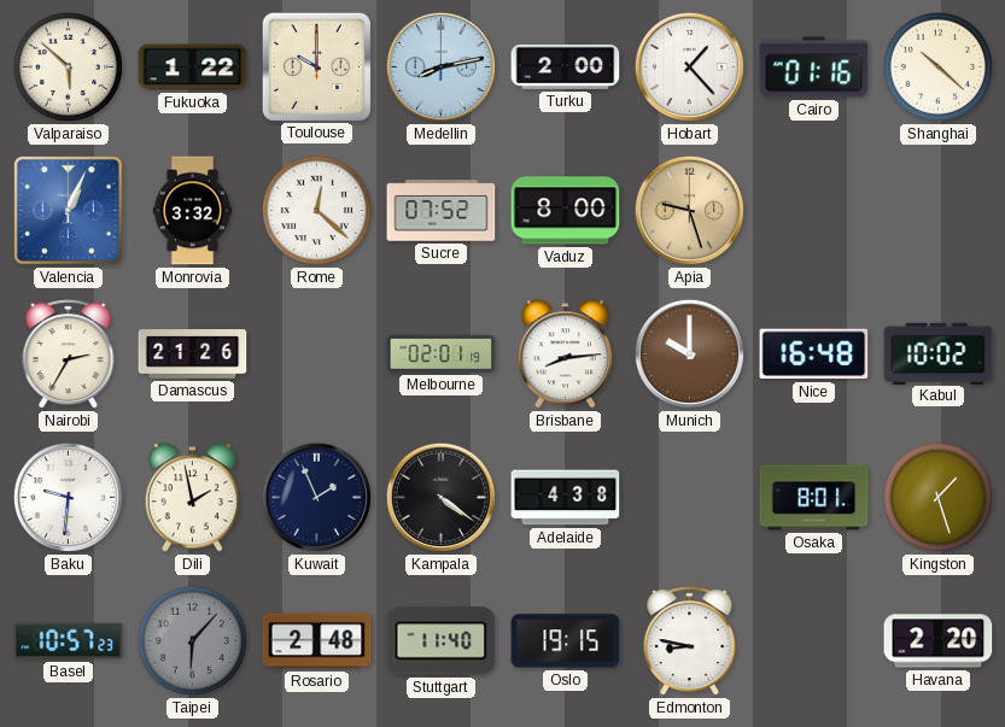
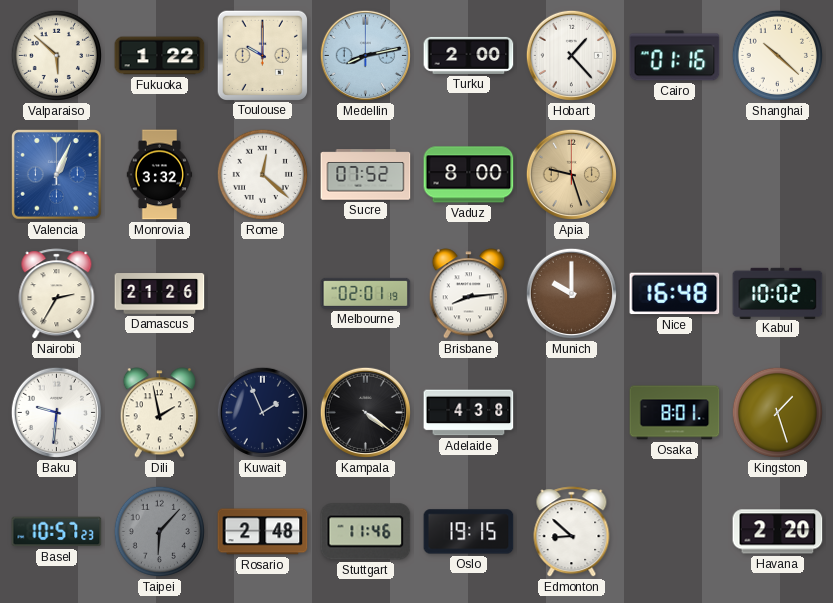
Stuttgart: 11:40 -> 11:46 (366, 532)
Edmonton: 8:47 -> 8:52 (572, 532)
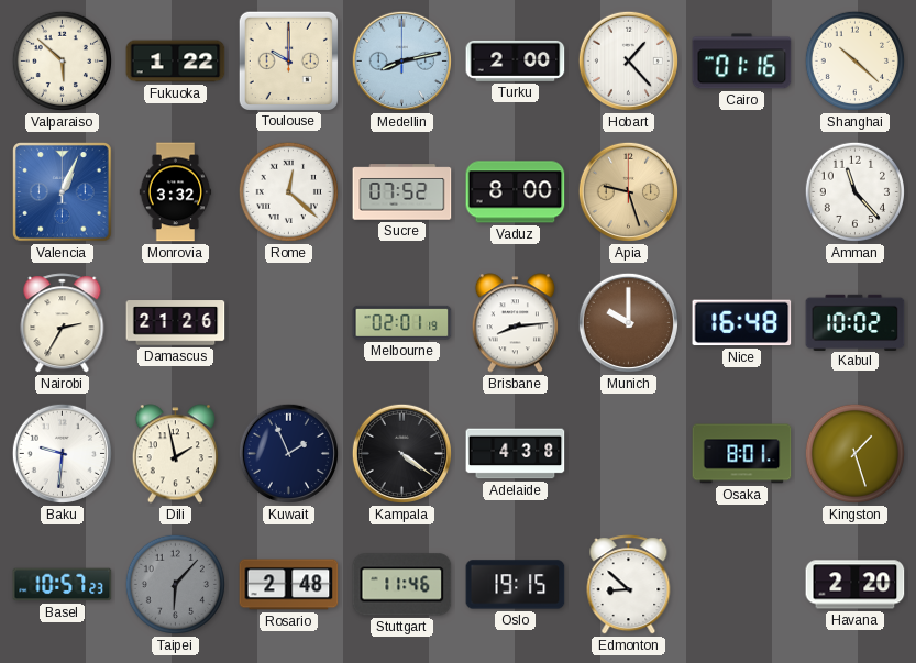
Amman: none -> 11:23 (854, 191)
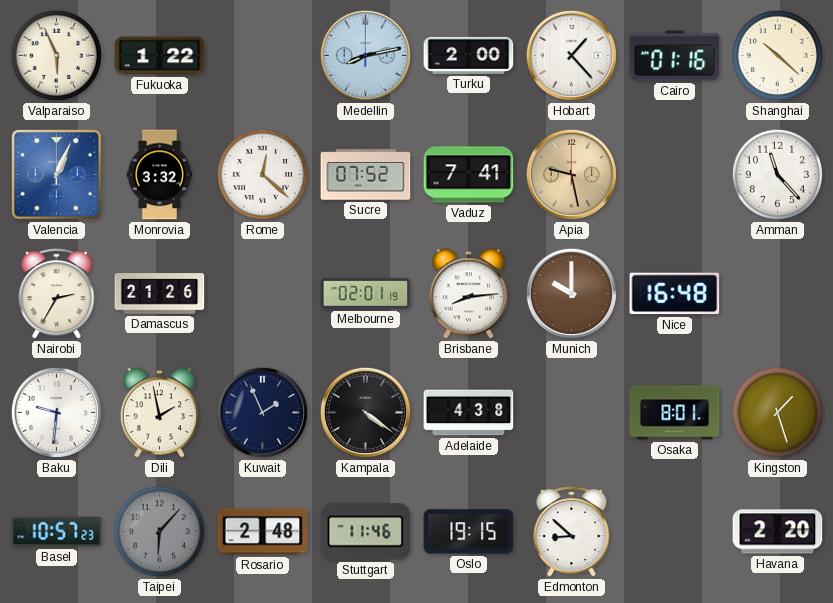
Valparaiso: 5:52 -> 5:56 (56, 55)
Toulouse: 10:00 -> none (288, 60)
Vaduz: 8:00 -> 7:41 (469, 175)
Apia: 9:27 -> 9:28 (571, 174)
Kabul: 10:02 -> none (856, 322)
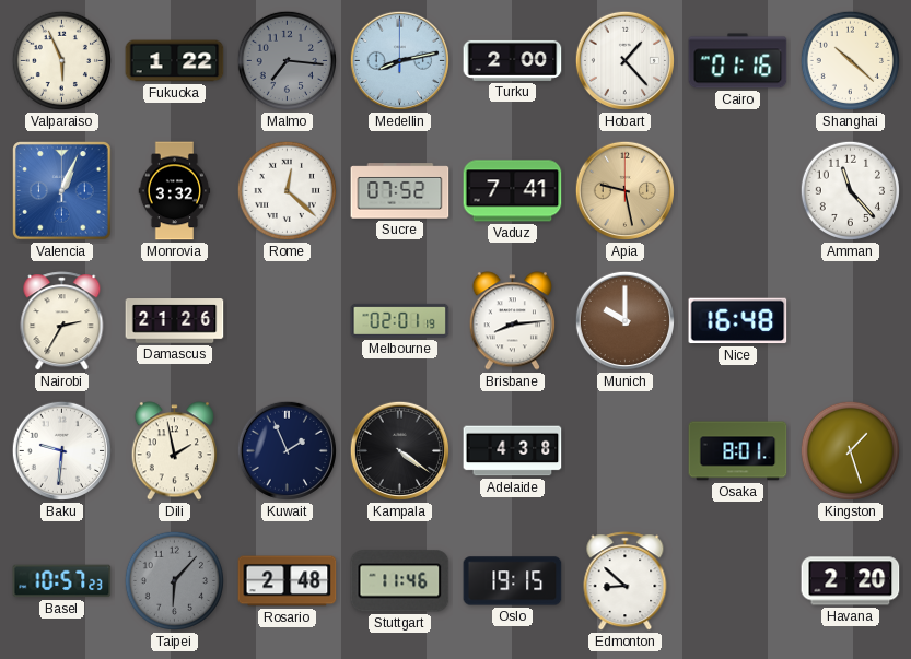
Malmo: none -> 7:16 (287, 60)
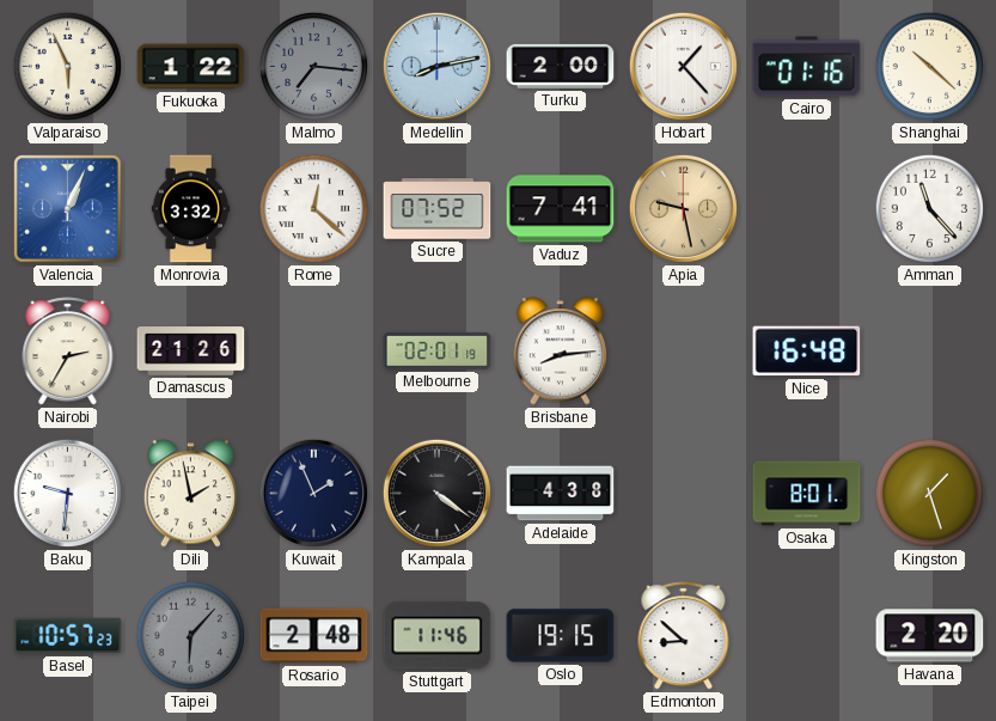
Munich: 10:00 -> none (624, 320)
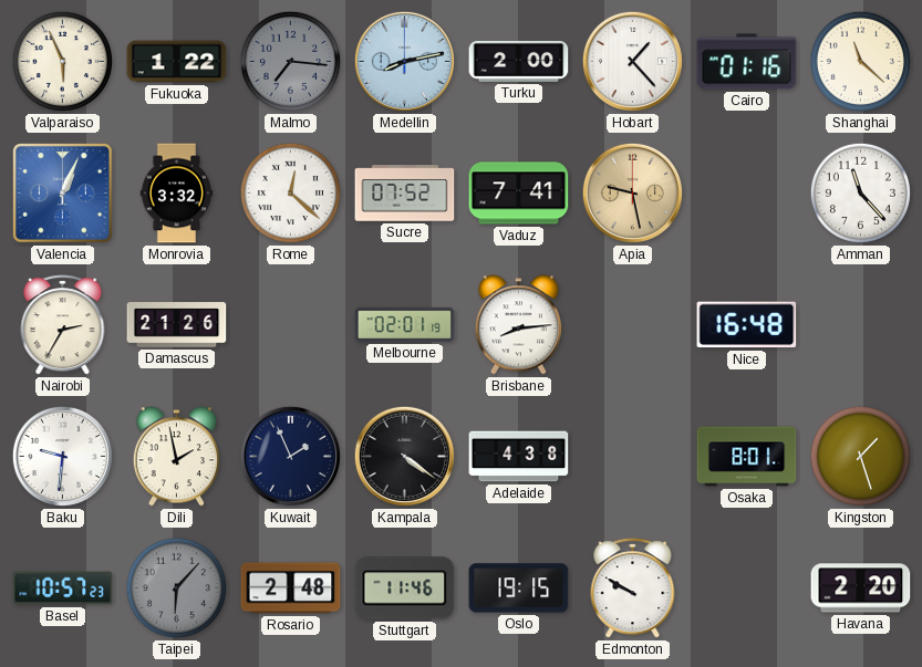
Shanghai: 10:22 -> 11:22 (860, 61)
Edmonton: 8:52 -> 9:50 (633, 588)
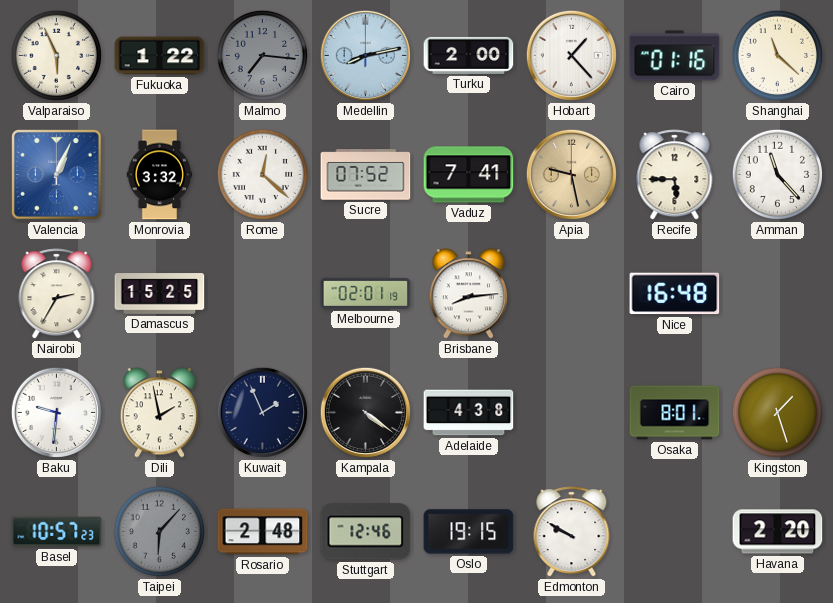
Recife: none -> 5:45 (675, 175)
Damascus: 21:26 -> 15:25 (160, 294)
Stuttgart: 11:46 -> 12:46 (366, 532)
